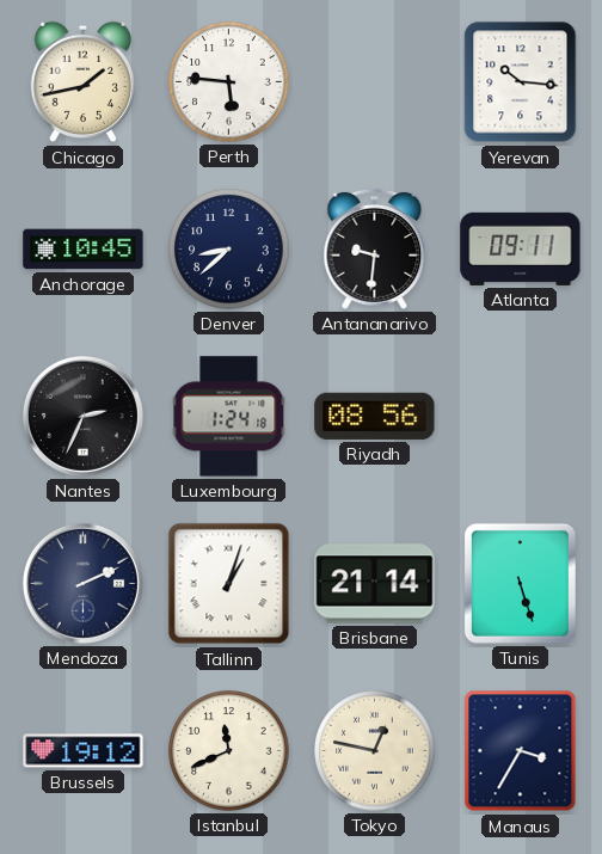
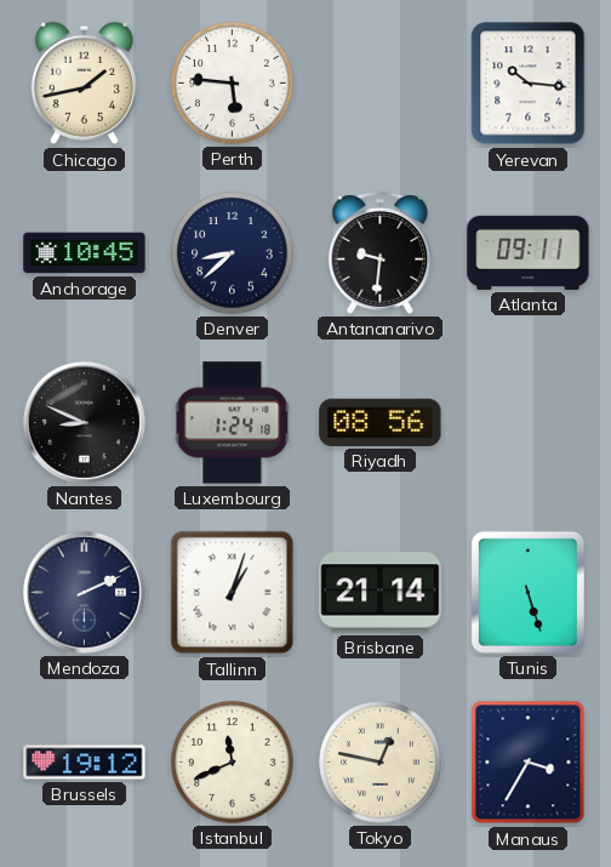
Nantes: 2:34 -> 8:49 (84, 422)
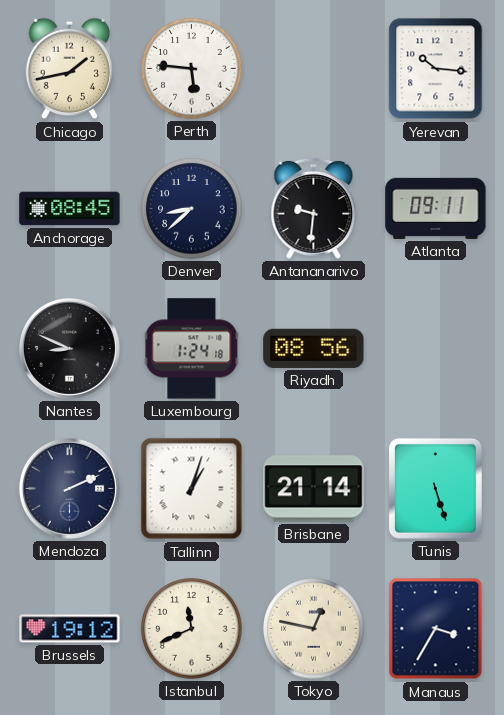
Anchorage: 10:45 -> 08:45 (70, 209)
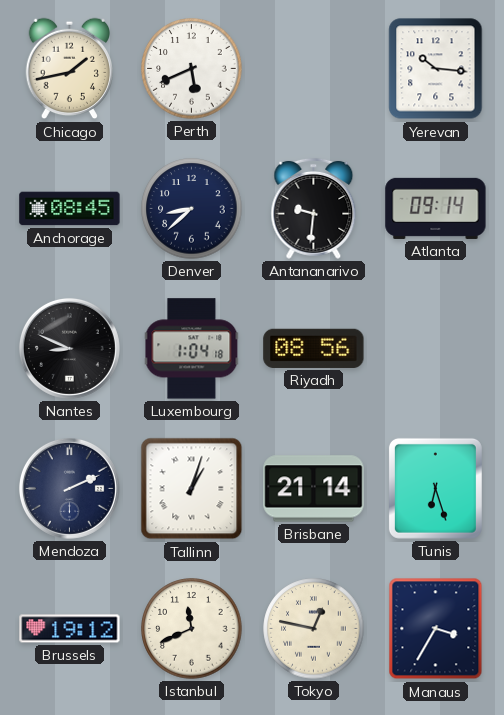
Perth: 5:46 -> 5:41 (192, 69)
Atlanta: 09:11 -> 09:14 (436, 208)
Luxembourg: 1:24 -> 1:04 (192, 349)
Tunis: 5:27 -> 6:27 (435, 488)
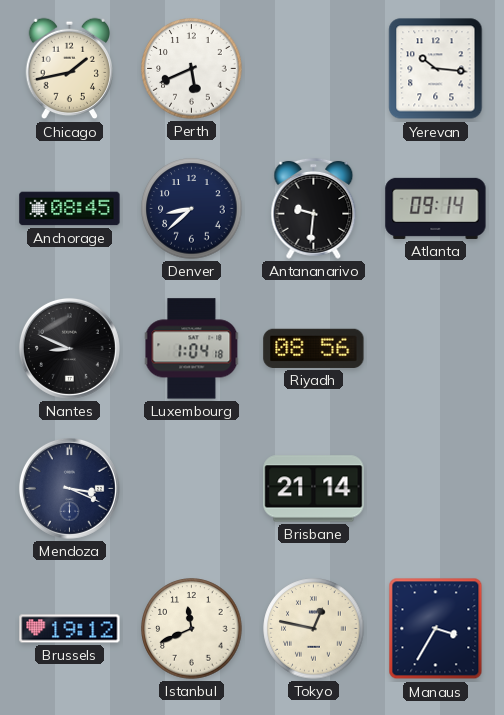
Mendoza: 2:11 -> 3:19 (69, 488)
Tallinn: 1:03 -> none (192, 489)
Tunis: 6:27 -> none (435, 488)
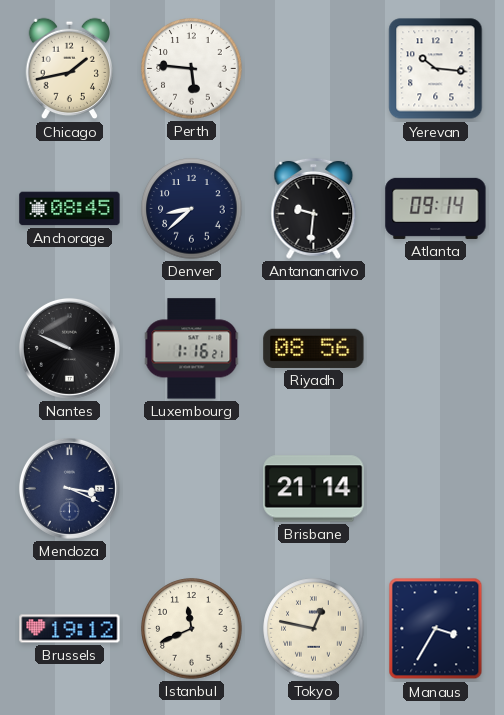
Perth: 5:41 -> 5:46 (192, 69)
Nantes: 8:49 -> 9:49 (69, 348)
Luxembourg: 1:04 -> 1:16 (192, 349)
